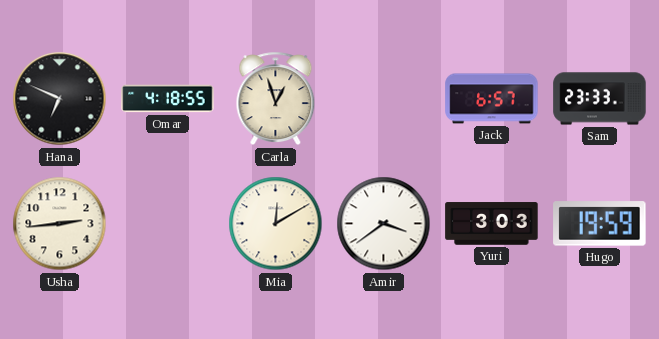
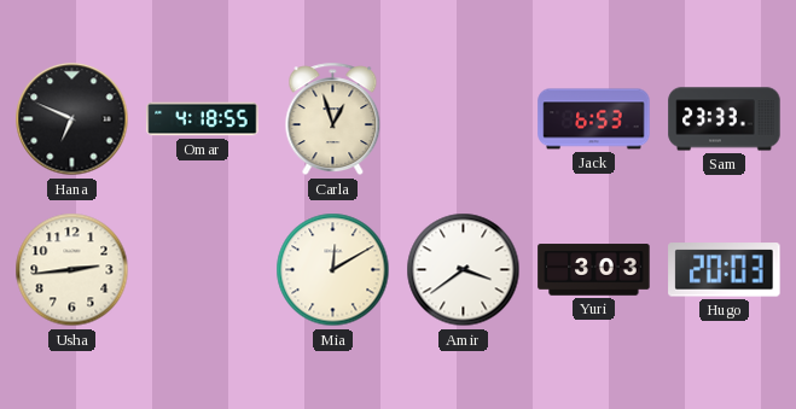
Jack: 6:57 -> 6:53 (594, 119)
Hugo: 19:59 -> 20:03 (725, 270)
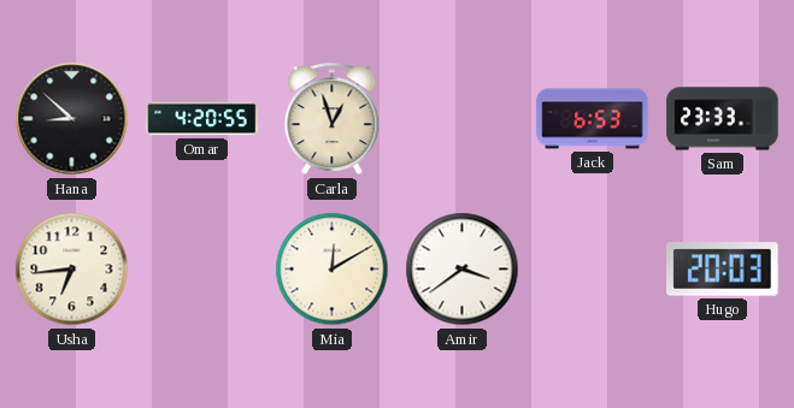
Hana: 6:49 -> 8:52 (72, 119)
Omar: 4:18 -> 4:20 (202, 119)
Usha: 2:44 -> 6:44 (72, 270)
Yuri: 3:03 -> none (594, 270)
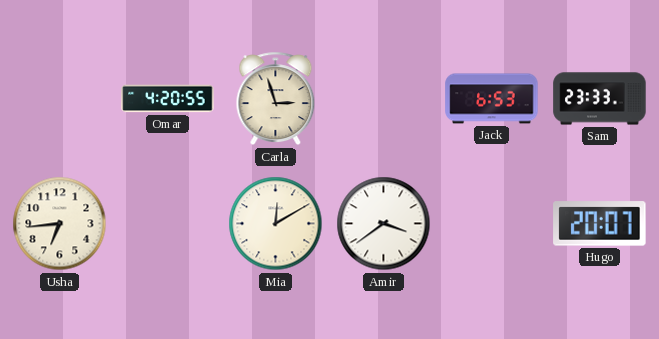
Hana: 8:52 -> none (72, 119)
Carla: 12:57 -> 2:57 (276, 99)
Hugo: 20:03 -> 20:07 (600, 224)
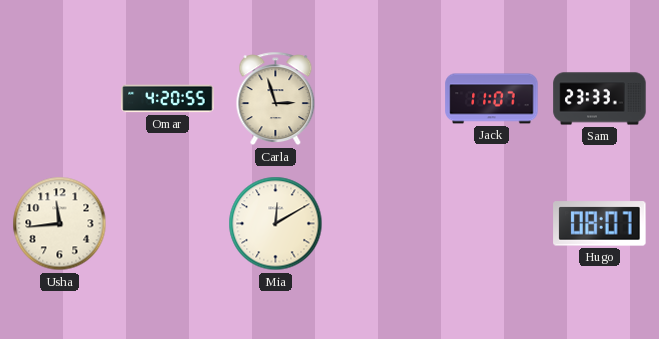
Jack: 6:53 -> 11:07 (492, 99)
Usha: 6:44 -> 11:44 (60, 224)
Amir: 3:39 -> none (384, 224)
Hugo: 20:07 -> 08:07 (600, 224)
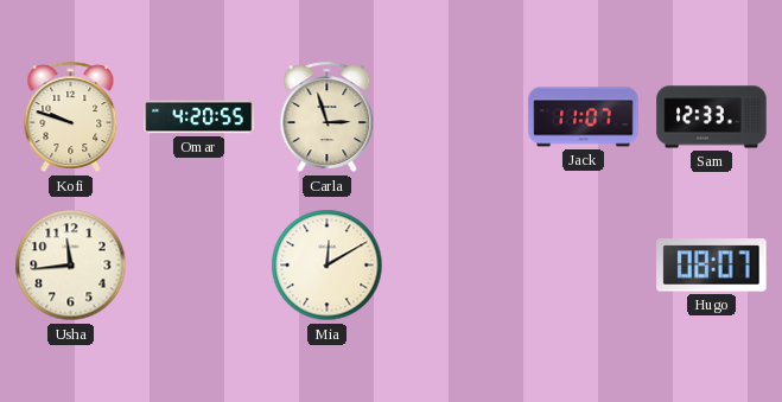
Kofi: none -> 9:48 (71, 117)
Sam: 23:33 -> 12:33 (712, 117)
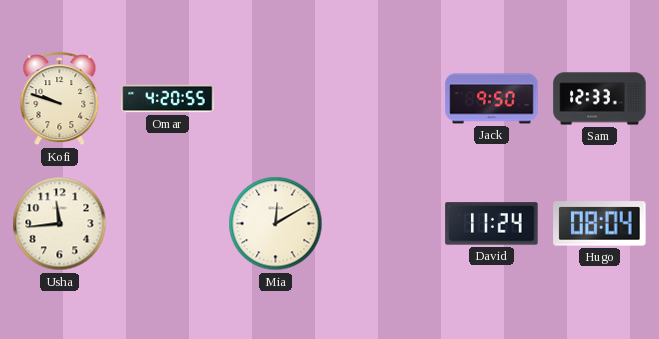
Carla: 2:57 -> none (328, 117)
Jack: 11:07 -> 9:50 (492, 99)
David: none -> 11:24 (492, 224)
Hugo: 08:07 -> 08:04 (600, 224)
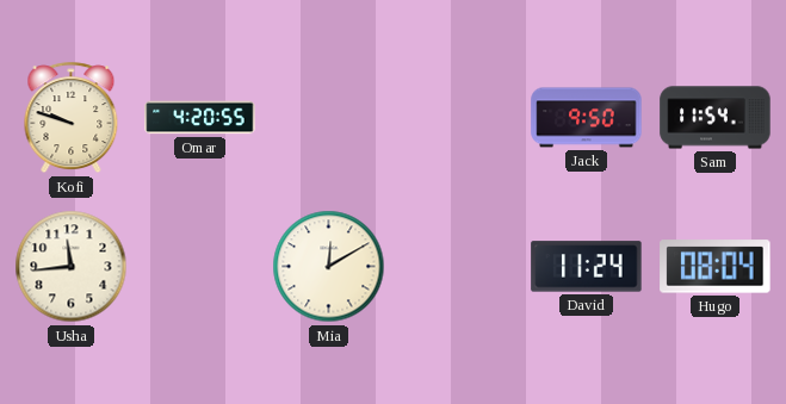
Sam: 12:33 -> 11:54 (716, 118)
